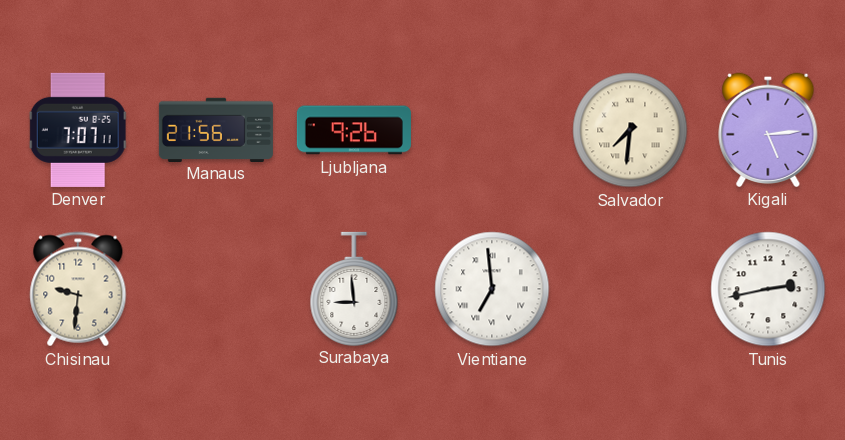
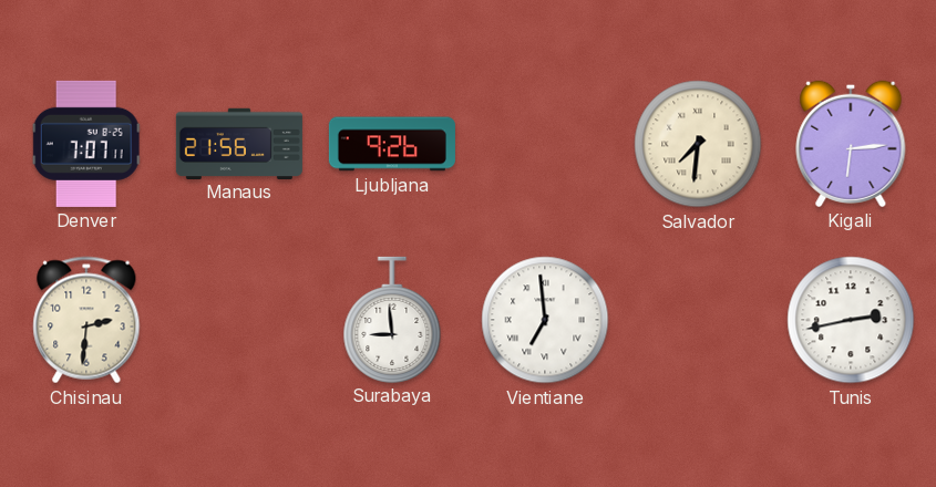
Kigali: 5:14 -> 6:14 (851, 144)
Chisinau: 9:31 -> 2:31 (86, 320)
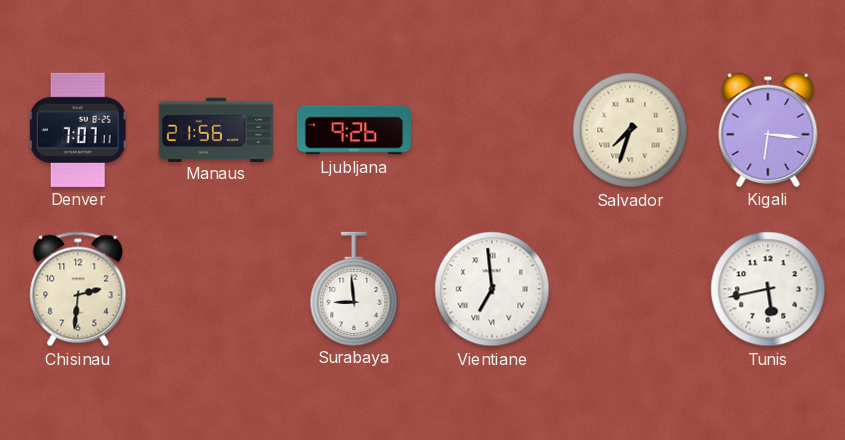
Salvador: 7:31 -> 7:33 (630, 130)
Kigali: 6:14 -> 6:16 (768, 130)
Tunis: 2:43 -> 5:43 (768, 289)
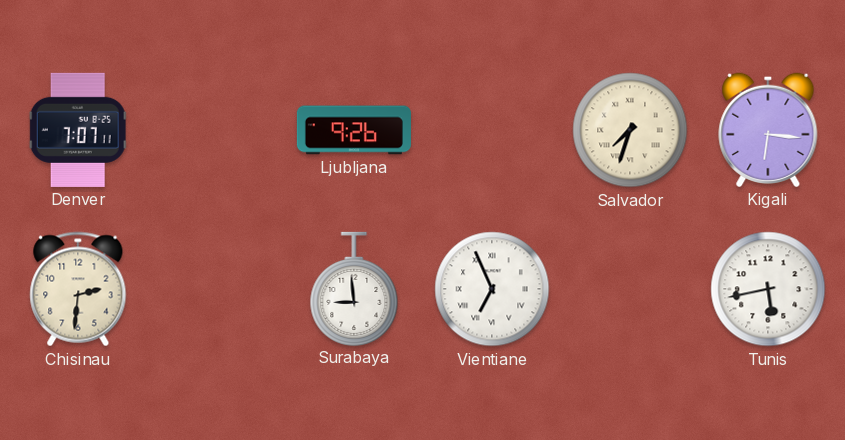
Manaus: 21:56 -> none (216, 129)
Vientiane: 6:59 -> 6:56 (492, 289)
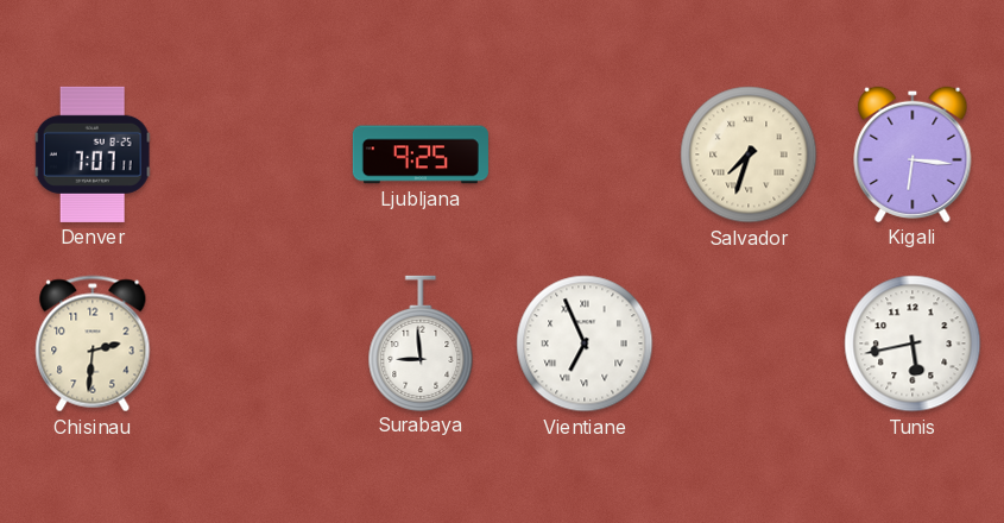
Ljubljana: 9:26 -> 9:25 (421, 155)
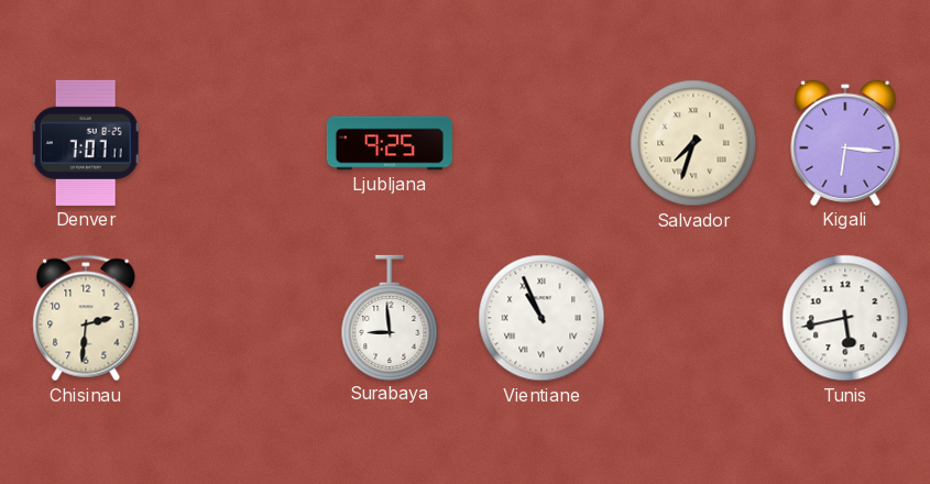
Vientiane: 6:56 -> 10:56 (541, 318)
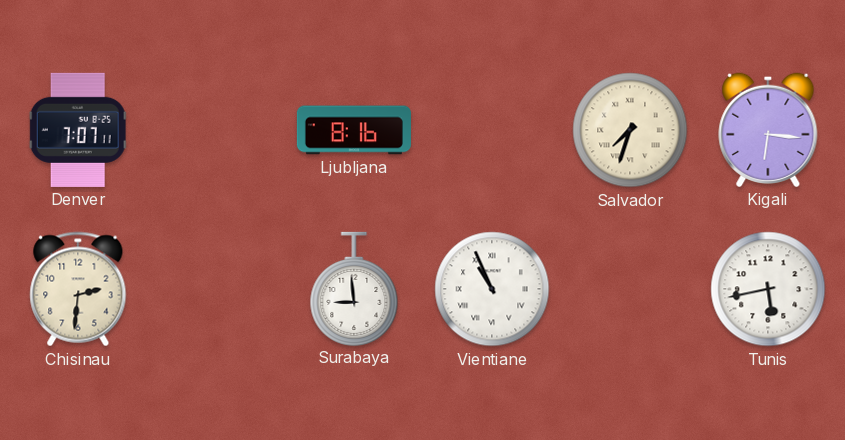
Ljubljana: 9:25 -> 8:16 (354, 130)
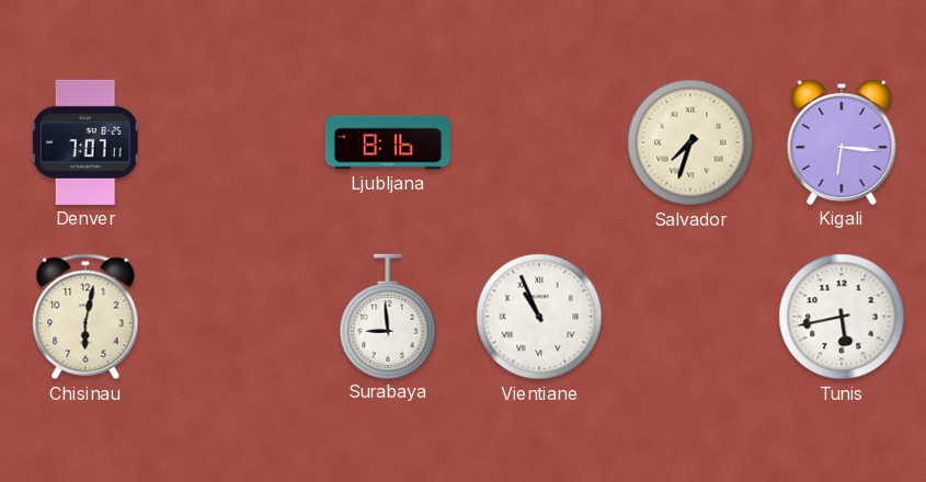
Chisinau: 2:31 -> 6:02 (85, 317)
